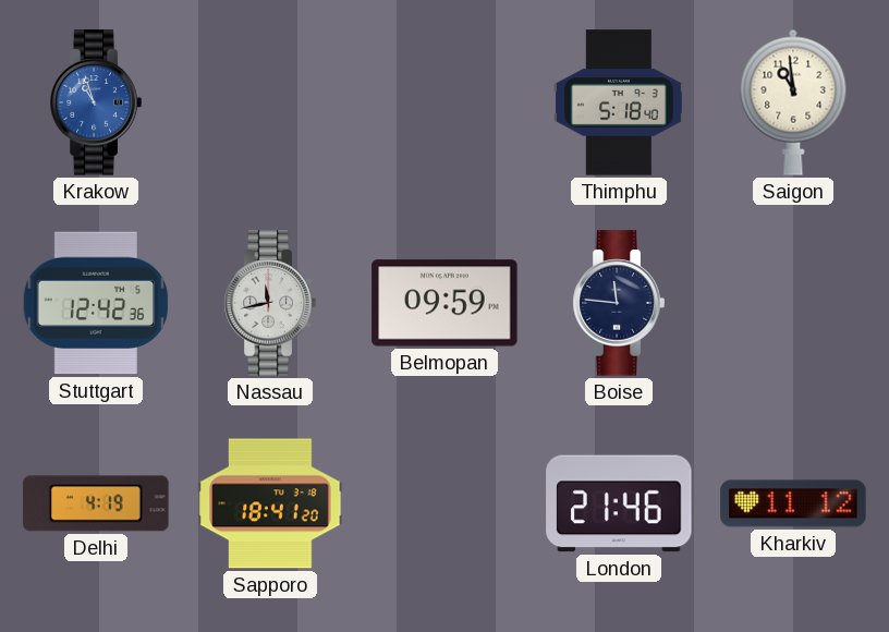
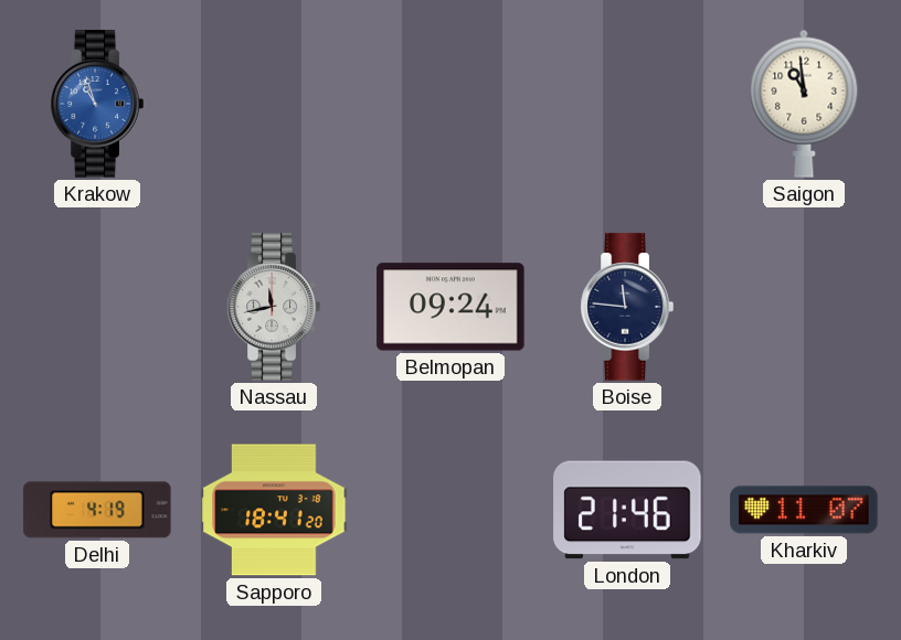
Thimphu: 5:18 -> none (619, 102)
Stuttgart: 12:42 -> none (96, 303)
Belmopan: 09:59 -> 09:24 (451, 307)
Kharkiv: 11:12 -> 11:07 (804, 510)
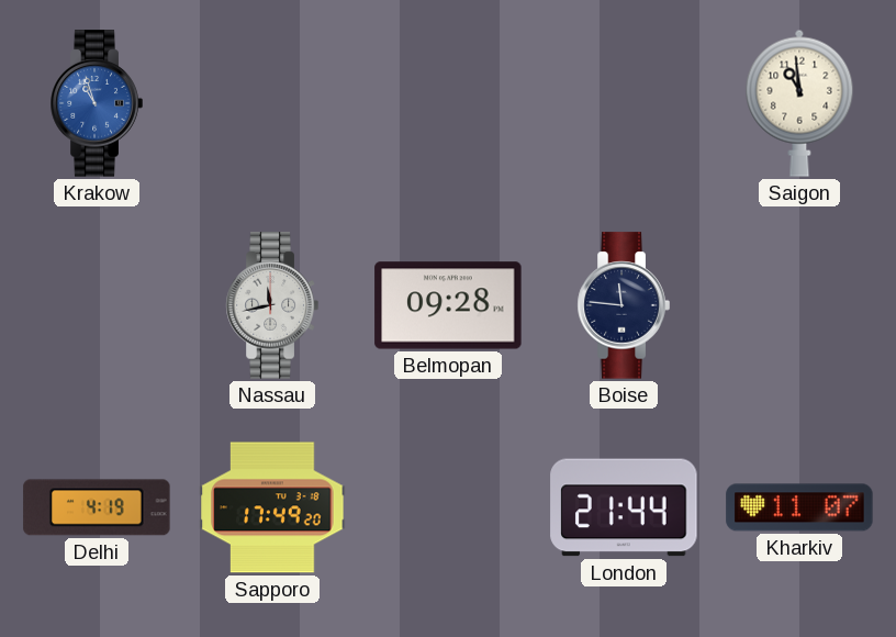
Belmopan: 09:24 -> 09:28 (448, 305)
Sapporo: 18:41 -> 17:49 (272, 507)
London: 21:46 -> 21:44 (624, 507)
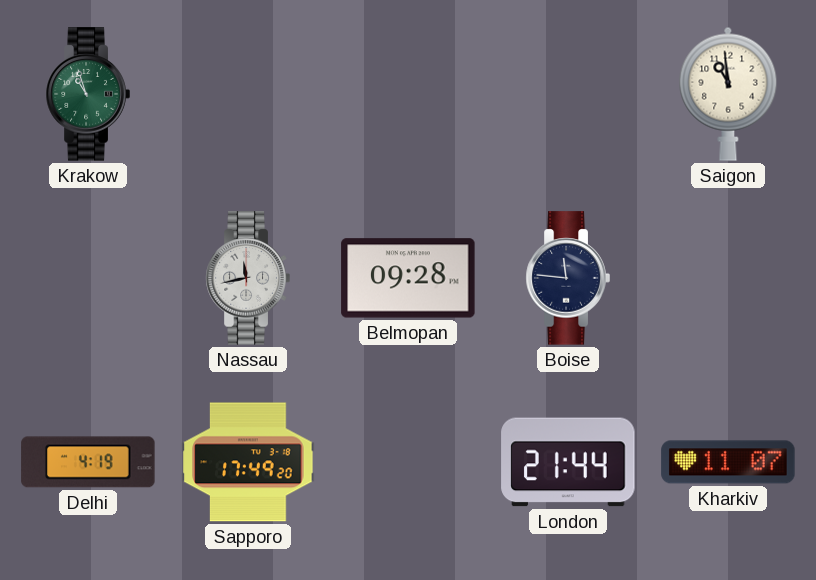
Krakow dial: blue -> green (88, 94)
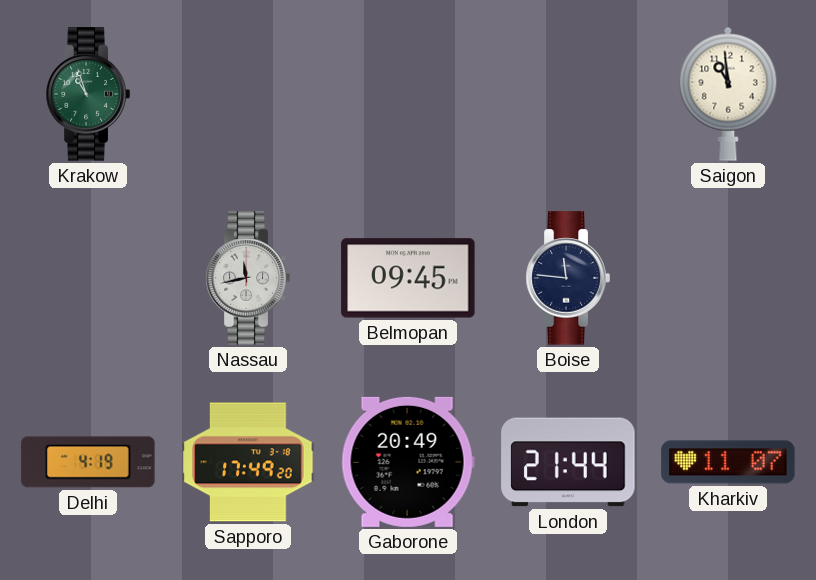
Belmopan: 09:28 -> 09:45 (408, 278)
Gaborone: none -> 20:49 (408, 462)
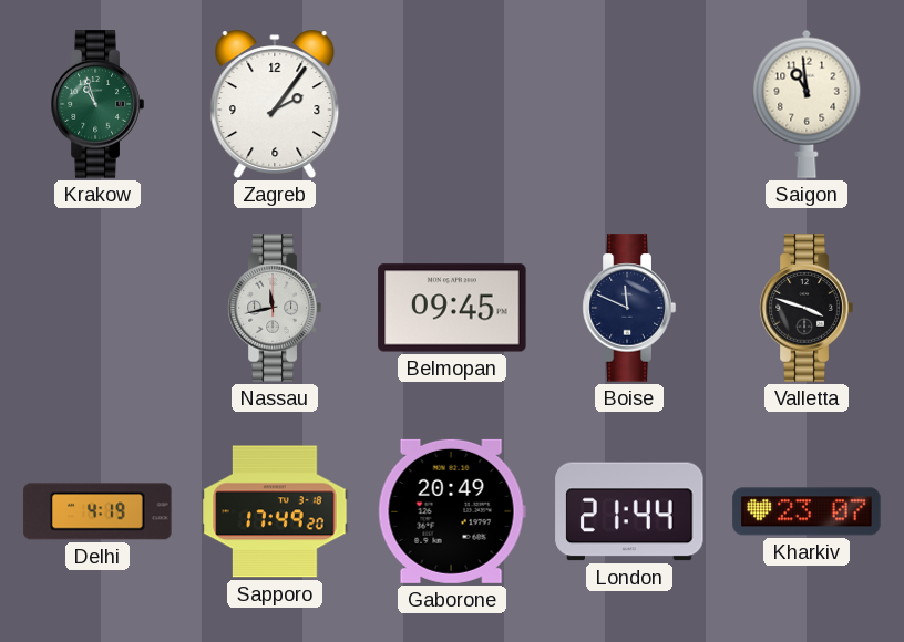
Zagreb: none -> 2:06 (275, 104)
Boise: 11:46 -> 11:49 (629, 308)
Valletta: none -> 3:48 (807, 308)
Kharkiv: 11:07 -> 23:07 (807, 511)
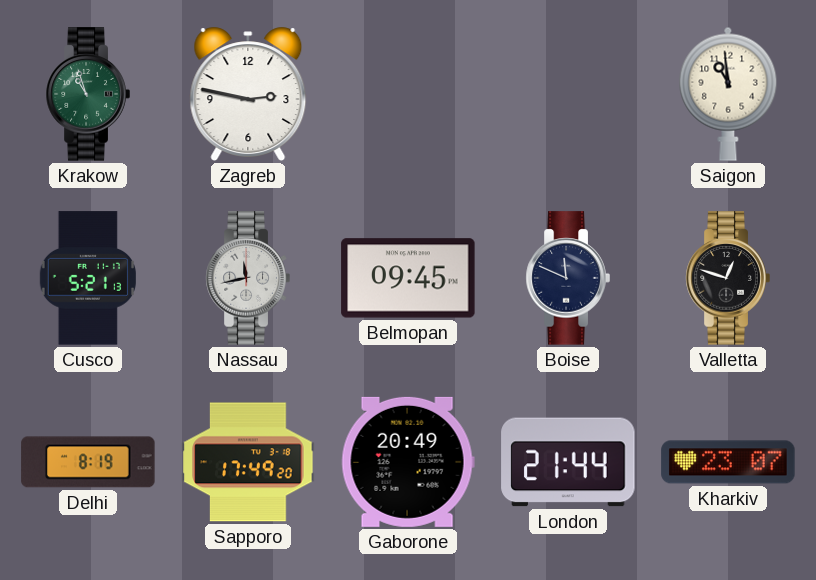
Zagreb: 2:06 -> 2:47 (248, 94)
Cusco: none -> 5:21 (88, 278)
Valletta: 3:48 -> 12:48 (728, 278)
Delhi: 4:19 -> 8:19 (88, 462)
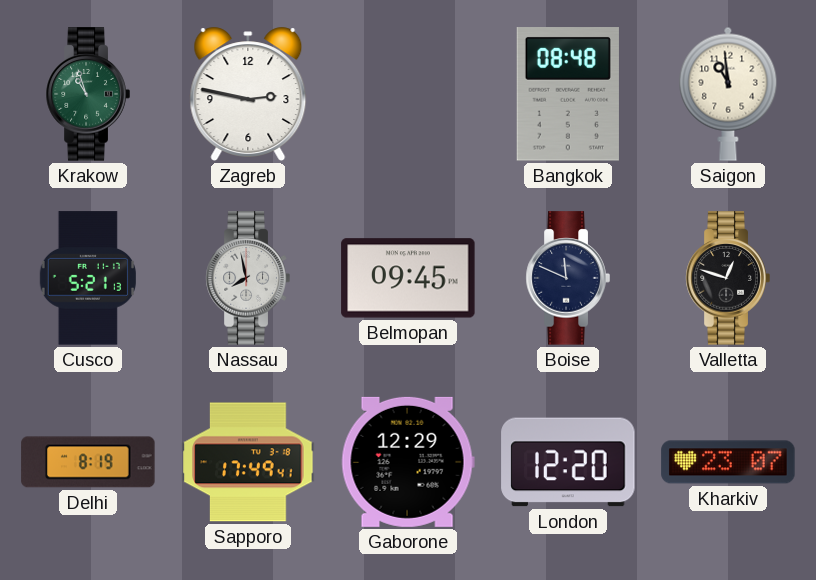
Bangkok: none -> 08:48 (568, 94)
Nassau: 11:43 -> 7:58 (248, 278)
Sapporo: 17:49:20 -> 17:49:41 (248, 462)
Gaborone: 20:49 -> 12:29 (408, 462)
London: 21:44 -> 12:20 (568, 462)
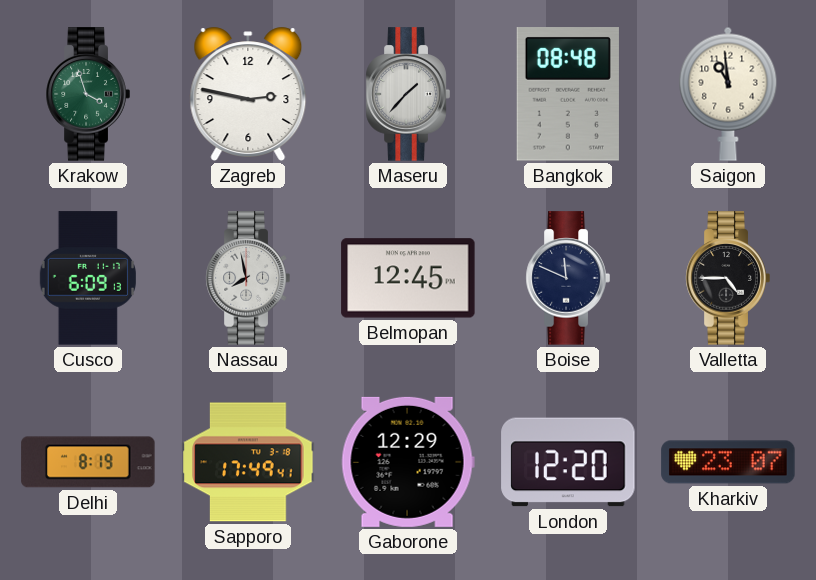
Krakow: 10:57 -> 3:57 (88, 94)
Maseru: none -> 1:37 (408, 94)
Cusco: 5:21 -> 6:09 (88, 278)
Belmopan: 09:45 -> 12:45 (408, 278)
Valletta: 12:48 -> 4:45 (728, 278)
